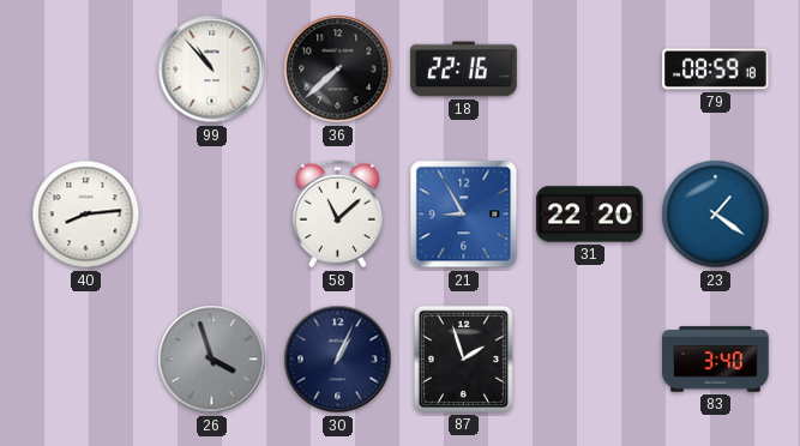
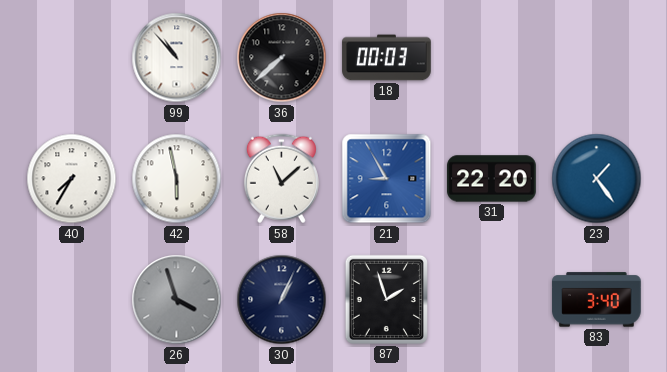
18: 22:16 -> 00:03 (387, 58)
79: 08:59 -> none (716, 70)
40: 8:14 -> 7:35 (72, 179)
42: none -> 5:58 (177, 179)
23: 1:21 -> 1:24 (597, 179)
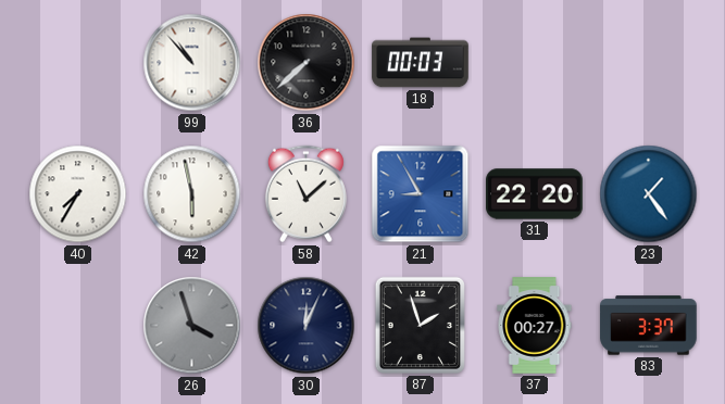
30: 1:04 -> 12:04 (307, 326)
37: none -> 00:27 (535, 326)
83: 3:40 -> 3:37 (649, 326)
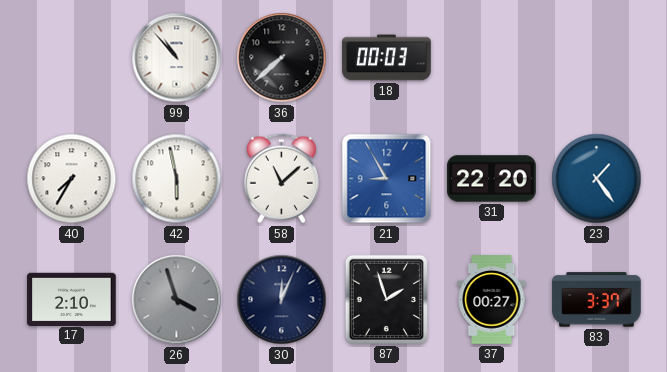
17: none -> 2:10 (72, 299)
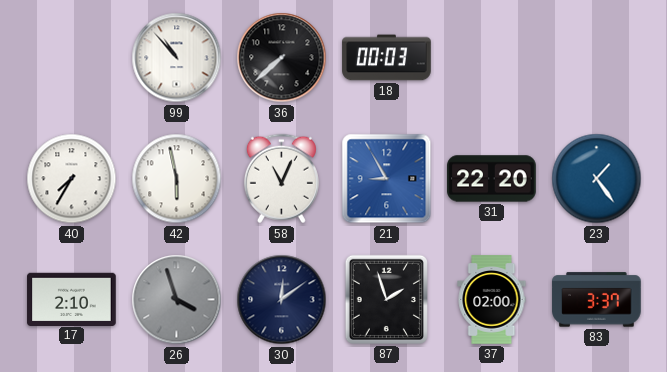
58: 11:08 -> 11:04 (281, 179)
30: 12:04 -> 12:09 (282, 300)
37: 00:27 -> 02:00 (492, 300)
